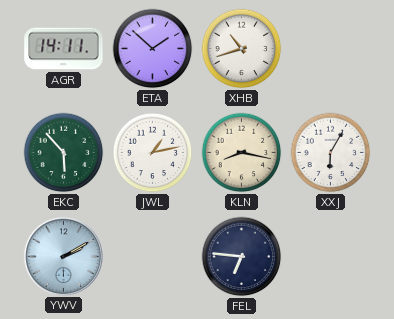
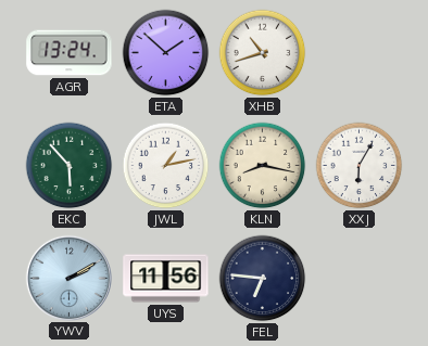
AGR: 14:11 -> 13:24 (70, 53)
UYS: none -> 11:56 (166, 279)
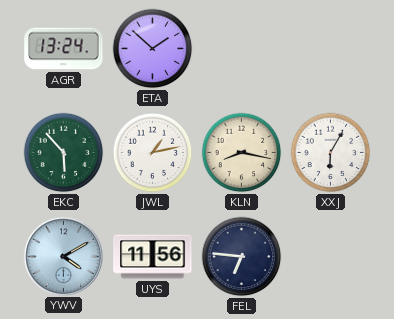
XHB: 10:42 -> none (263, 53)
YWV: 2:10 -> 4:10 (63, 256)
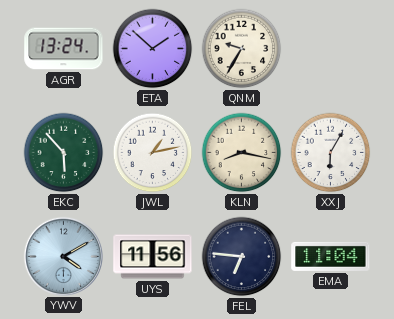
QNM: none -> 9:35 (242, 49)
EMA: none -> 11:04 (331, 256)
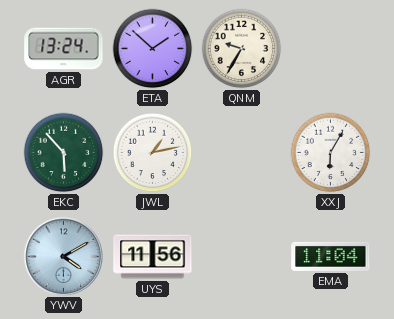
KLN: 8:17 -> none (242, 153)
FEL: 6:46 -> none (242, 257)
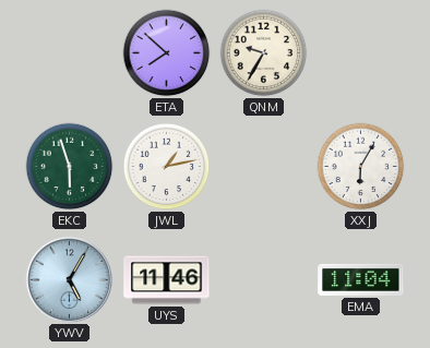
AGR: 13:24 -> none (64, 49)
ETA: 1:52 -> 7:52 (167, 53)
EKC: 5:53 -> 5:57 (70, 167)
YWV: 4:10 -> 5:05 (69, 279)
UYS: 11:56 -> 11:46 (167, 280)
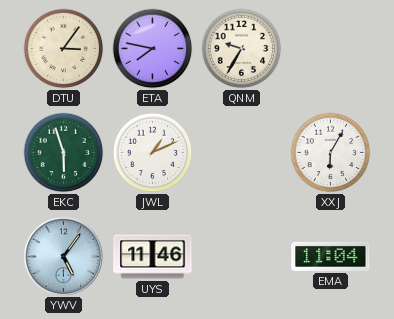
DTU: none -> 3:06 (64, 49)
ETA: 7:52 -> 7:47 (153, 49)
JWL: 1:13 -> 1:11 (153, 153)
YWV: 5:05 -> 5:06 (63, 256)
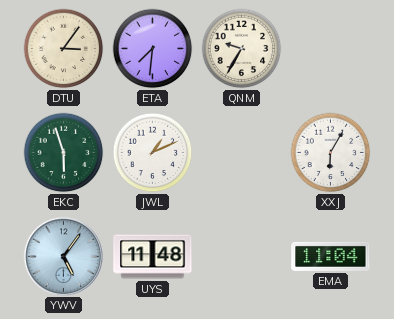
ETA: 7:47 -> 7:31 (153, 49)
UYS: 11:46 -> 11:48 (153, 257)
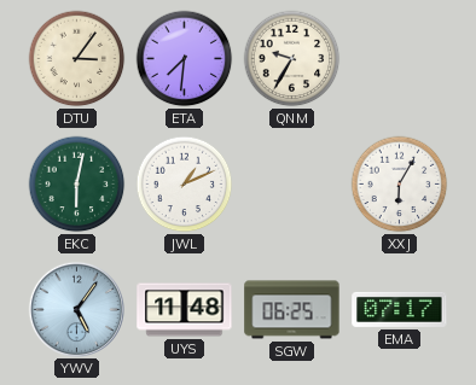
EKC: 5:57 -> 6:02 (77, 185)
SGW: none -> 06:25 (292, 310)
EMA: 11:04 -> 07:17 (400, 309)
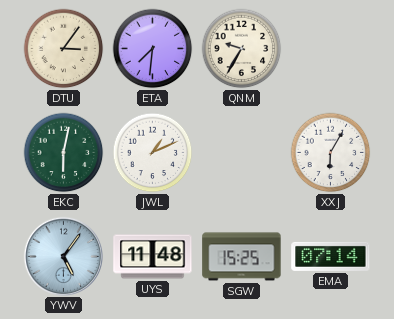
SGW: 06:25 -> 15:25 (242, 257)
EMA: 07:17 -> 07:14 (331, 256)
